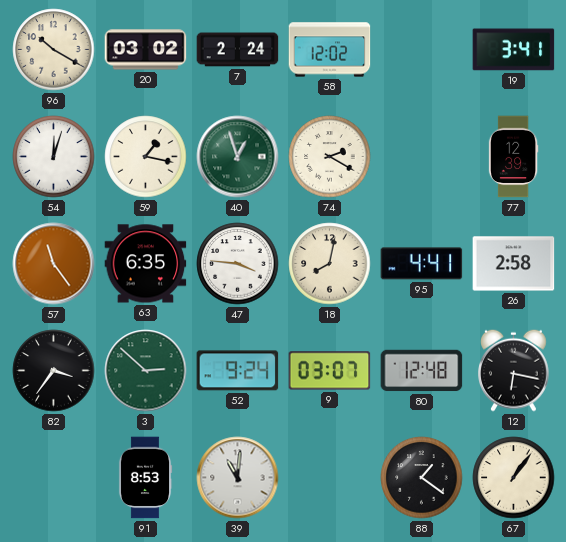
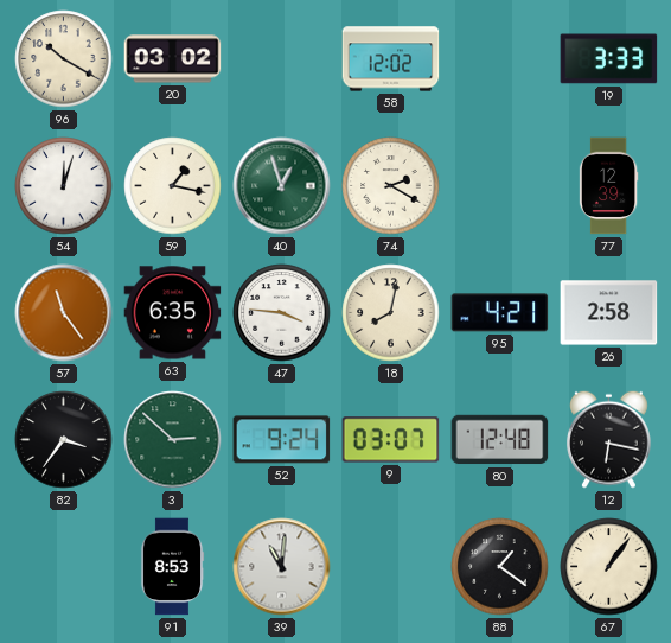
7: 2:24 -> none (238, 50)
19: 3:41 -> 3:33 (609, 59)
95: 4:41 -> 4:21 (500, 313)
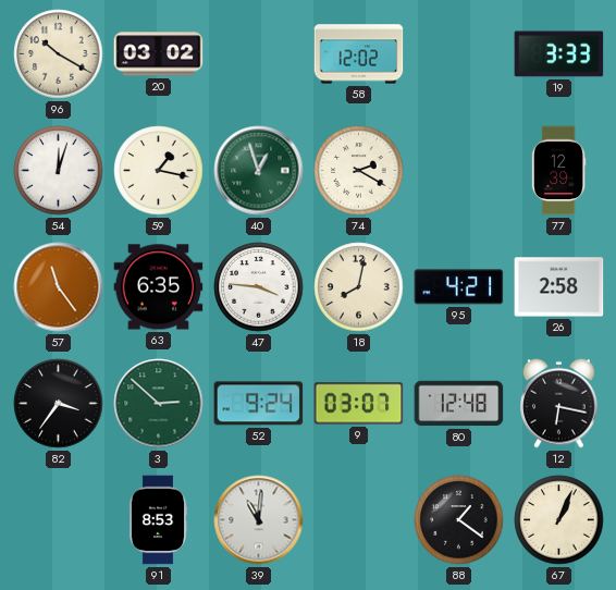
67: 1:06 -> 1:04 (559, 520)
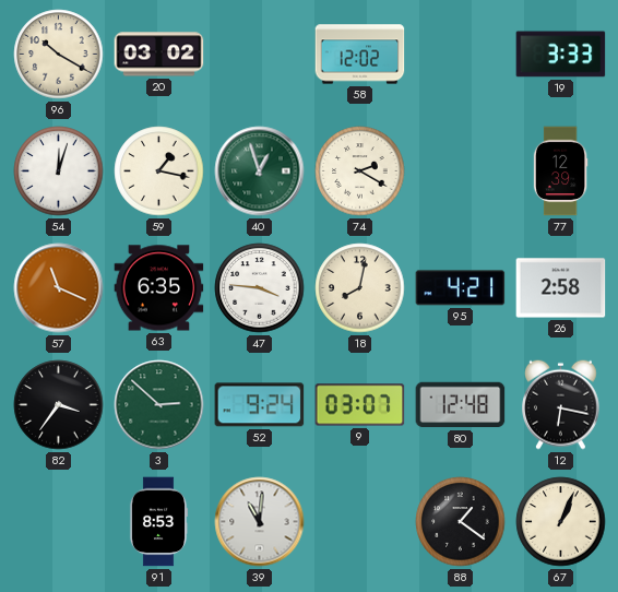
57: 11:24 -> 11:19 (59, 288)
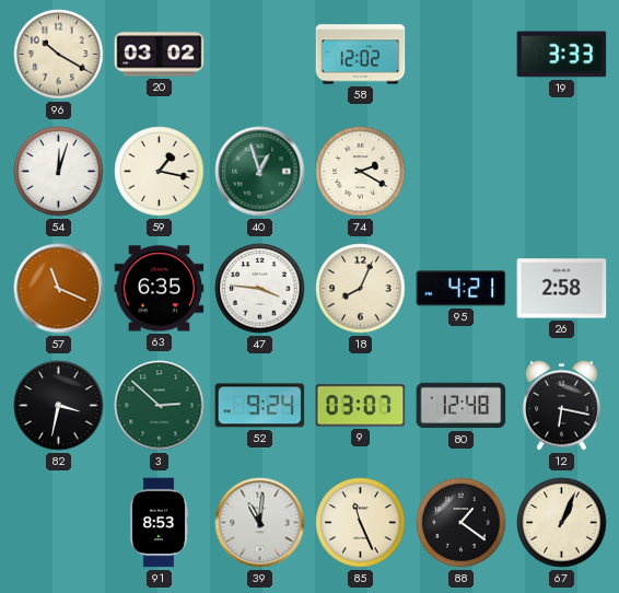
77: 12:39 -> none (560, 171)
18: 8:02 -> 8:04 (361, 289)
82: 3:36 -> 3:32 (59, 406)
85: none -> 11:26 (361, 523)
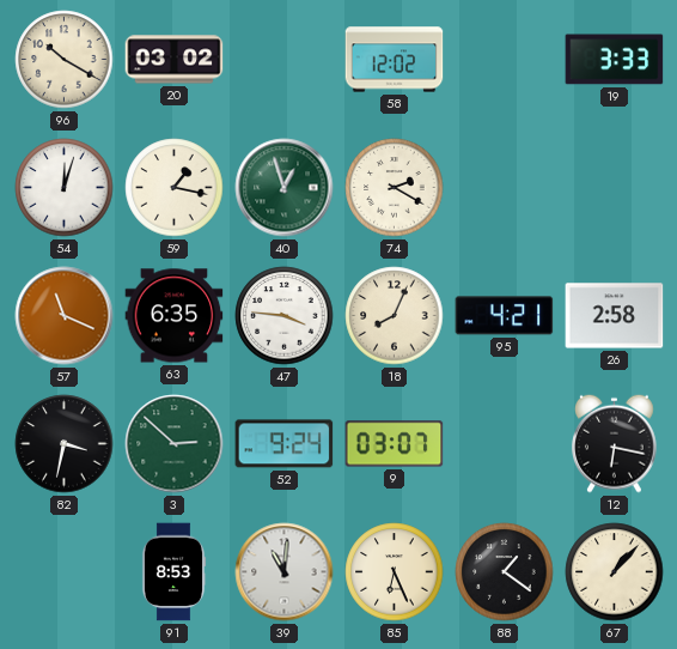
80: 12:48 -> none (462, 406)
85: 11:26 -> 6:26 (395, 572)
67: 1:04 -> 1:07 (615, 572)
